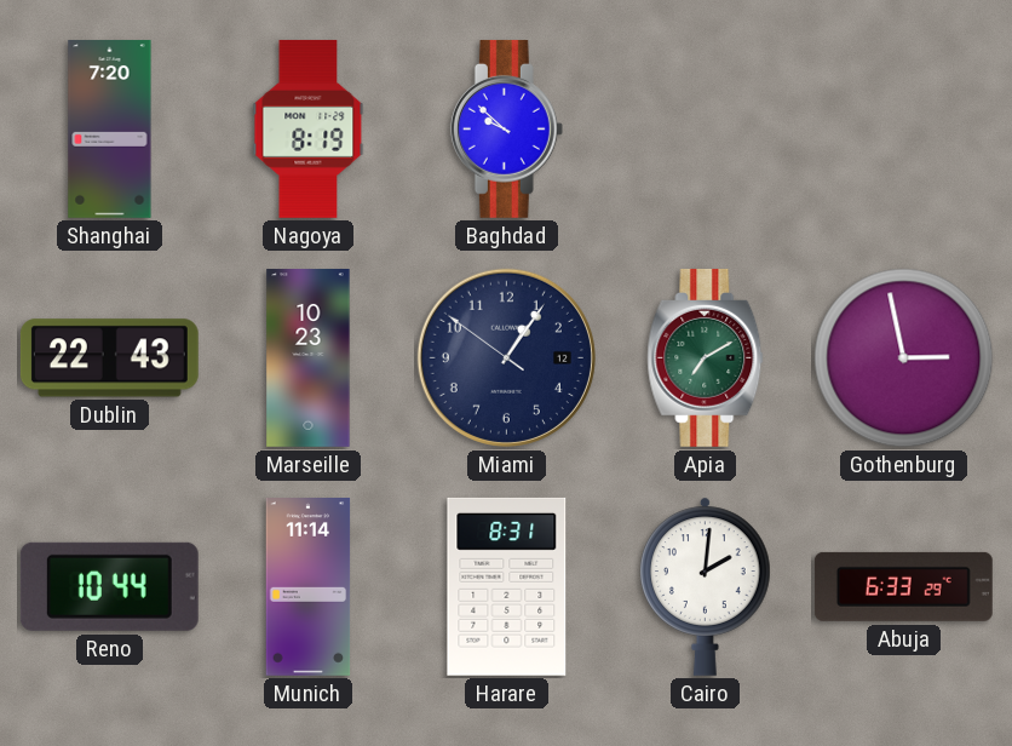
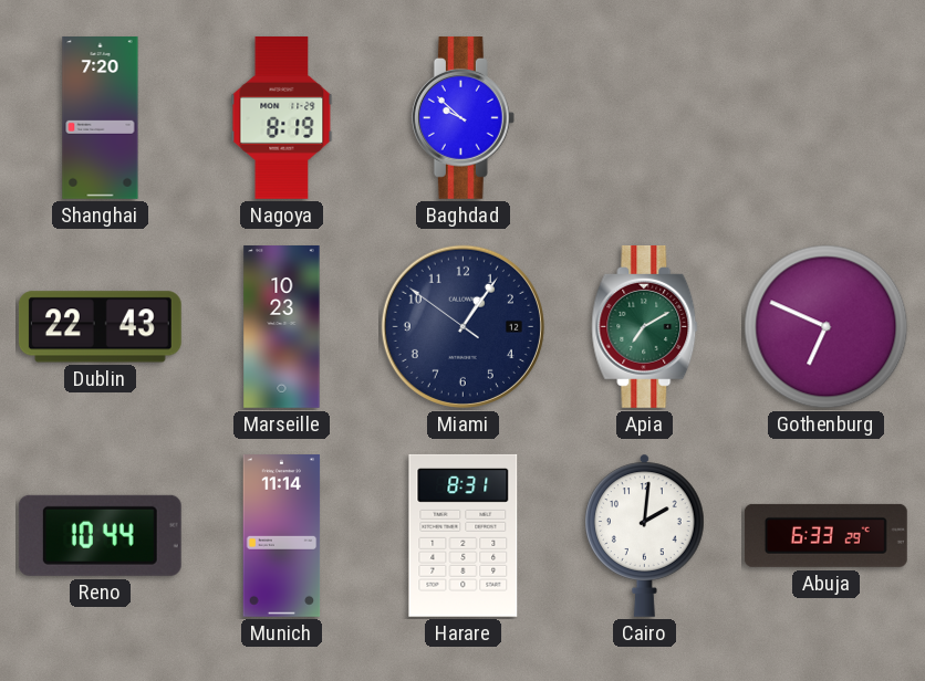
Gothenburg: 2:58 -> 6:49 (827, 327)
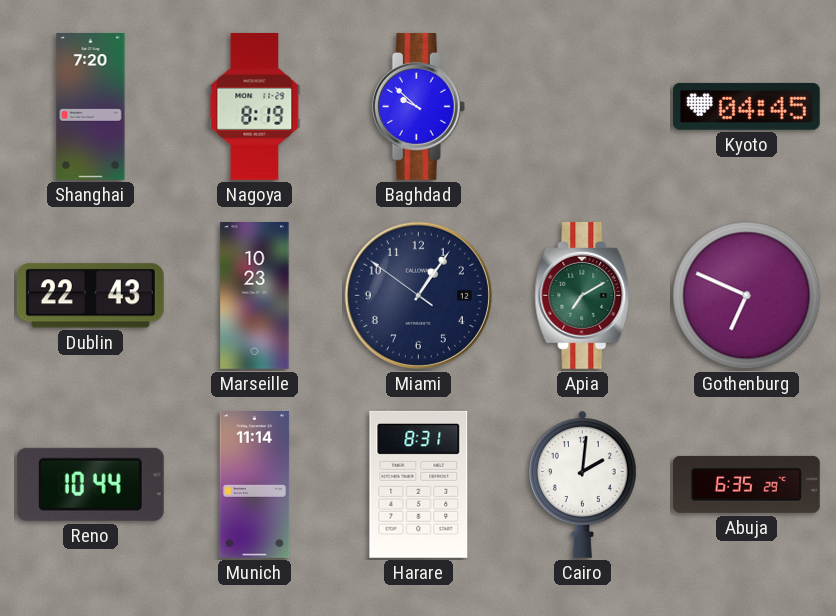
Kyoto: none -> 04:45 (746, 106)
Abuja: 6:33 -> 6:35 (746, 484)
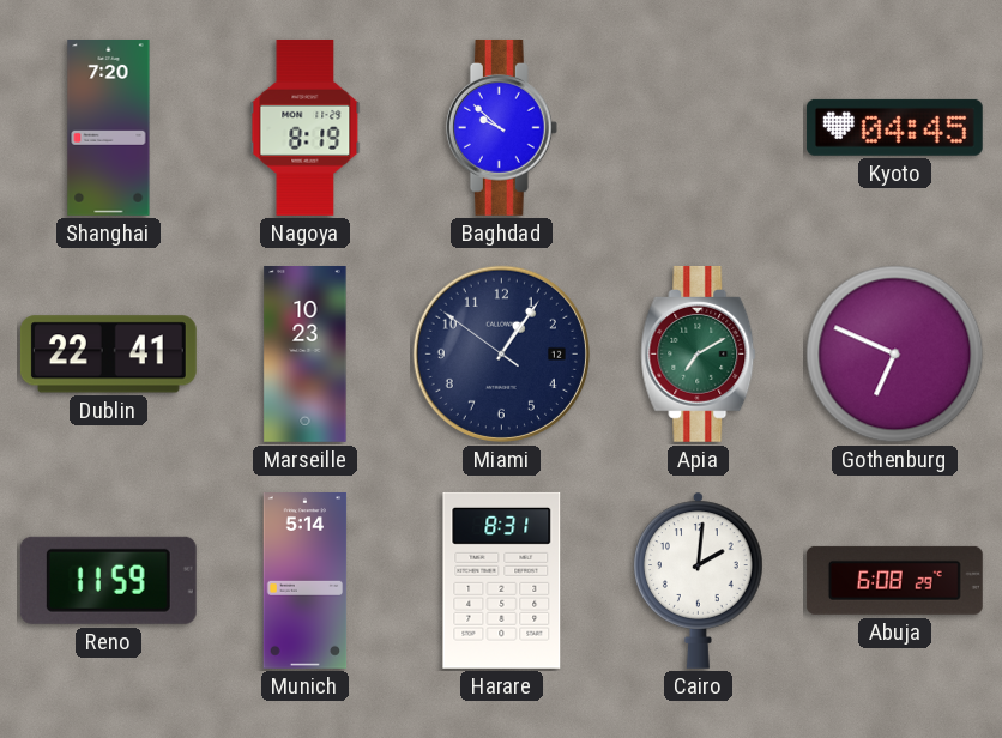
Dublin: 22:43 -> 22:41 (108, 355)
Reno: 10:44 -> 11:59 (108, 580)
Munich: 11:14 -> 5:14 (306, 581)
Abuja: 6:35 -> 6:08 (894, 580)
